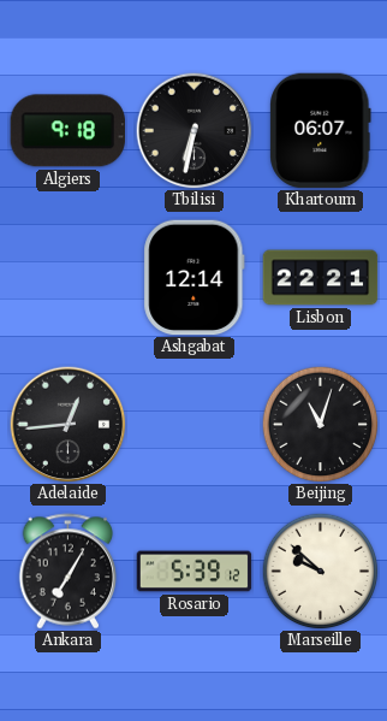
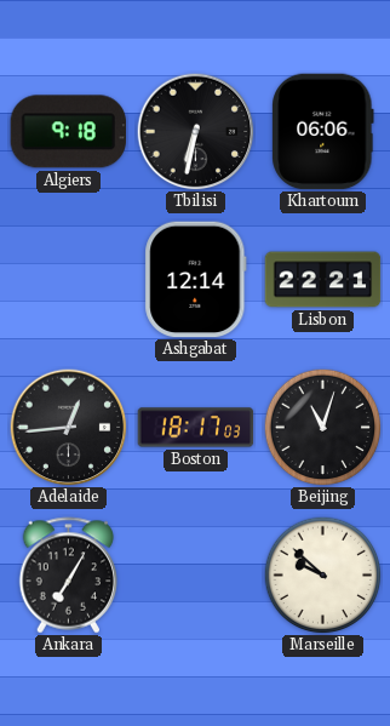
Khartoum: 06:07 -> 06:06 (323, 132)
Boston: none -> 18:17 (196, 428)
Rosario: 5:39 -> none (195, 572)
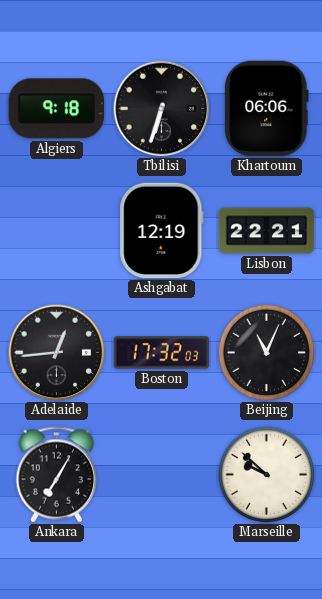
Tbilisi: 6:32 -> 6:33 (162, 109)
Ashgabat: 12:14 -> 12:19 (162, 231)
Boston: 18:17 -> 17:32 (162, 353)
Beijing: 11:03 -> 11:04 (266, 352)
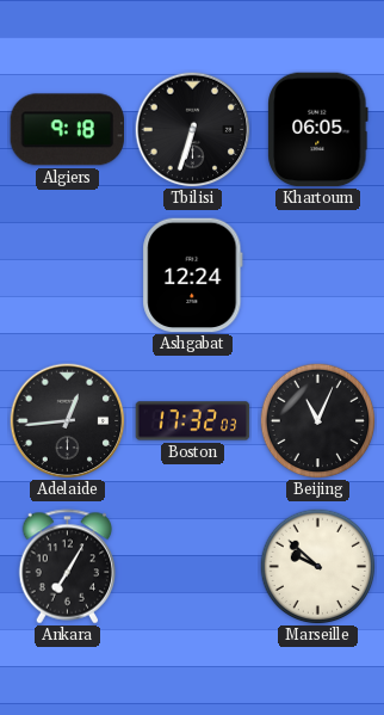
Khartoum: 06:06 -> 06:05 (318, 130)
Ashgabat: 12:19 -> 12:24 (193, 276)
Lisbon: 22:21 -> none (267, 231)
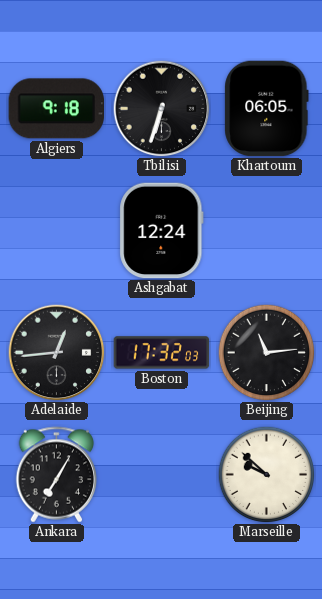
Beijing: 11:04 -> 11:14 (266, 352)
